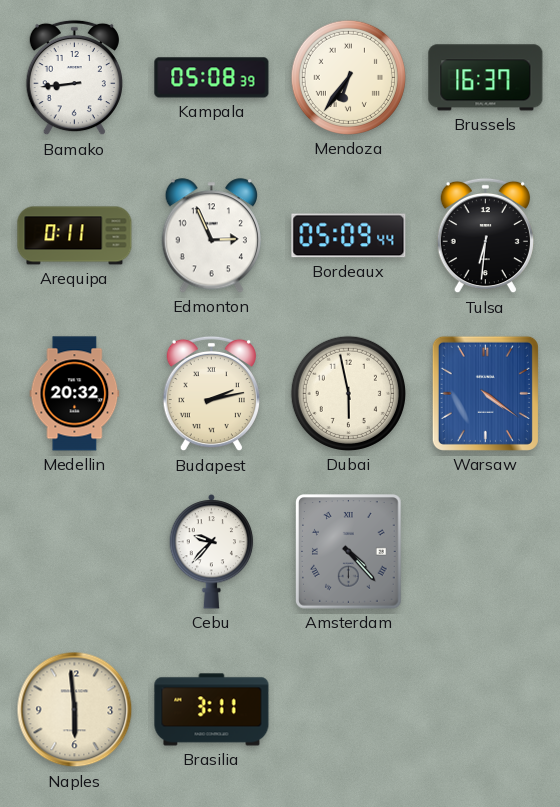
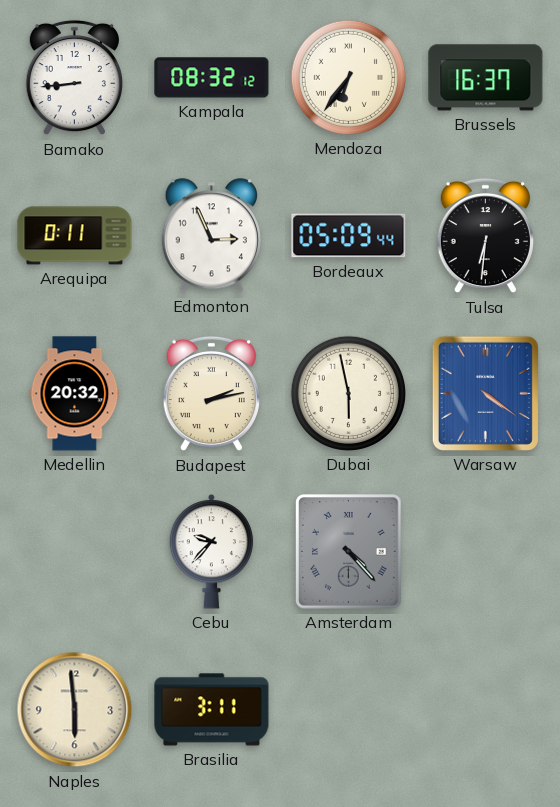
Kampala: 05:08 -> 08:32 (212, 78)
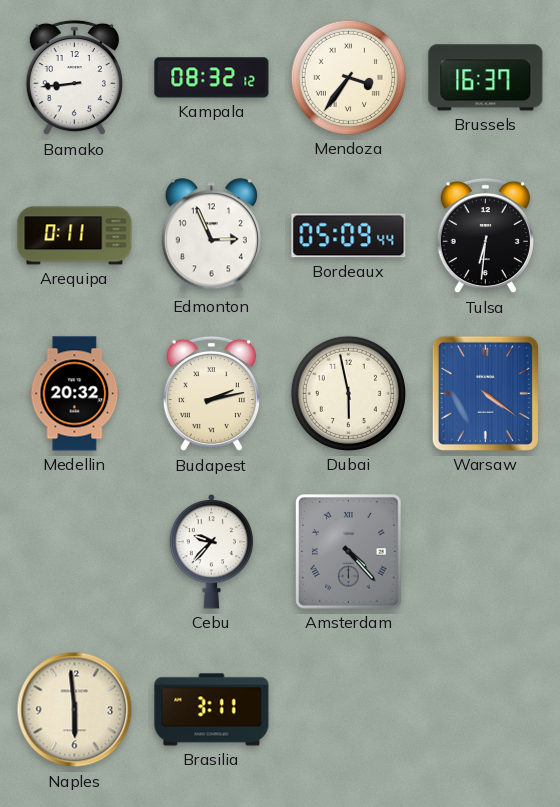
Mendoza: 6:36 -> 3:36 (348, 77)
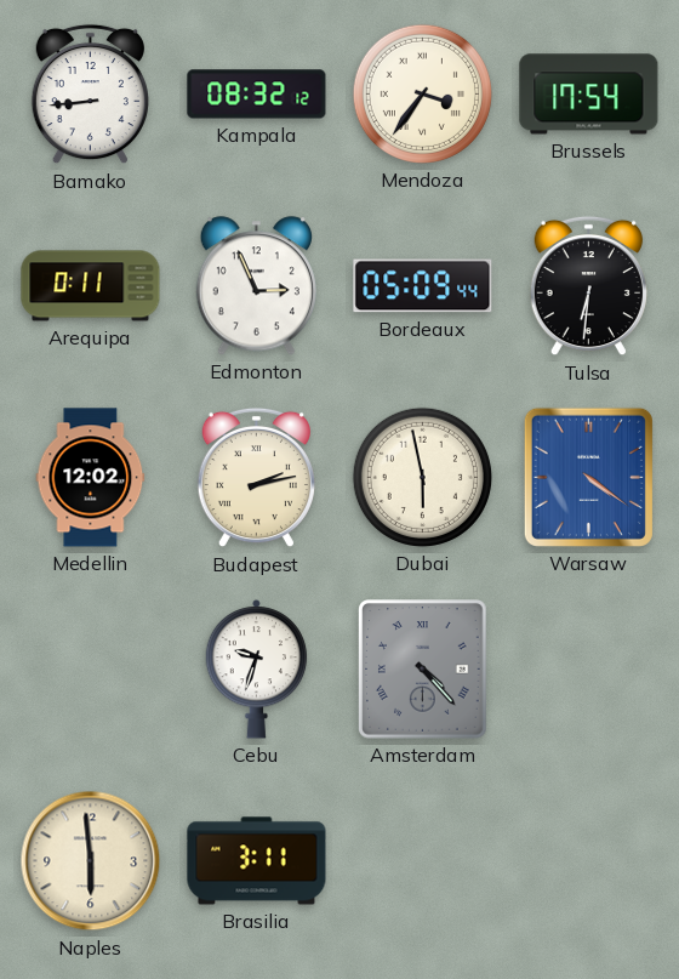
Brussels: 16:37 -> 17:54 (589, 95)
Medellin: 20:32 -> 12:02 (91, 478)
Cebu: 9:37 -> 9:33 (257, 670)
